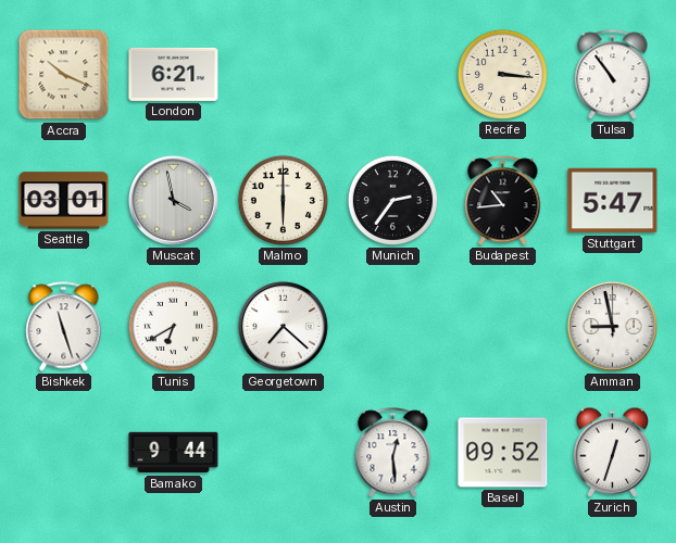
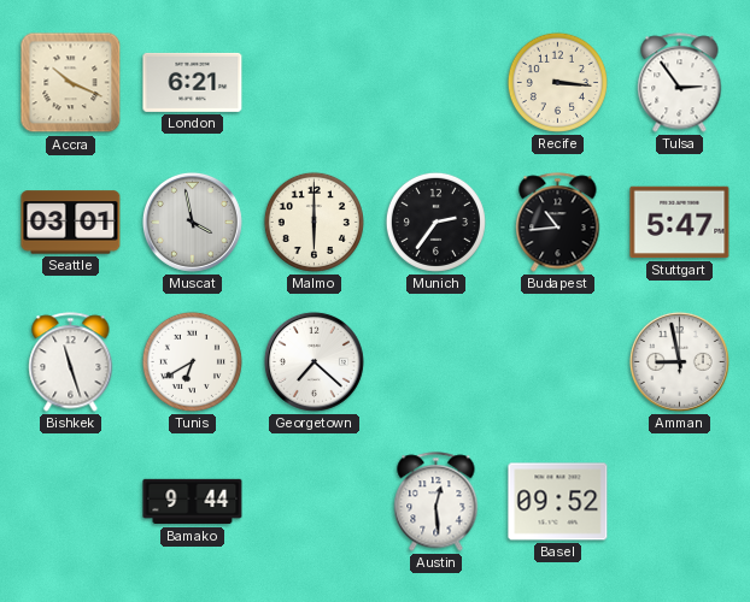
Tulsa: 10:54 -> 2:54 (680, 83)
Zurich: 12:33 -> none (612, 452)
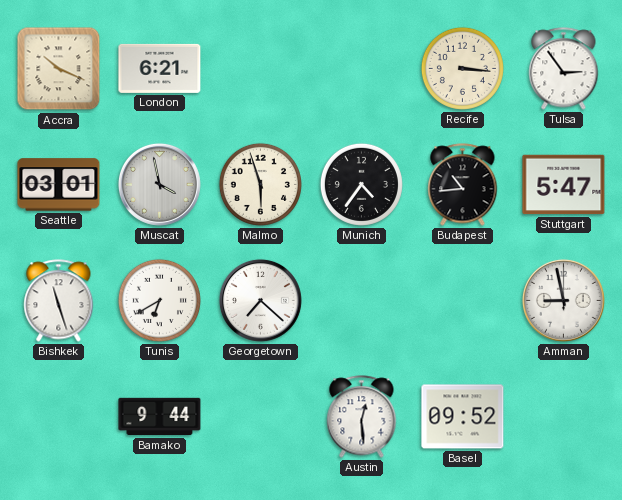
Malmo: 6:00 -> 5:57 (260, 184)
Munich: 2:36 -> 4:36 (361, 184)
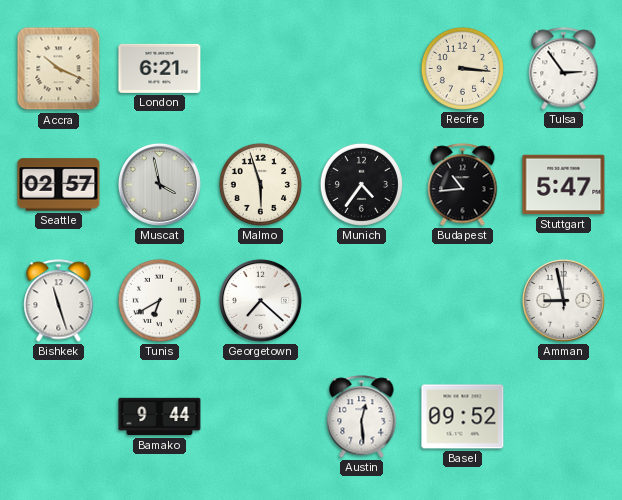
Seattle: 03:01 -> 02:57 (59, 185)
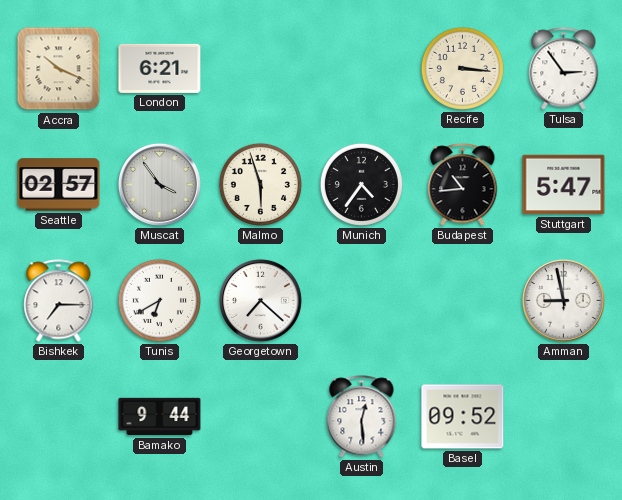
Muscat: 3:58 -> 3:54 (159, 184)
Bishkek: 11:27 -> 7:15 (59, 301)
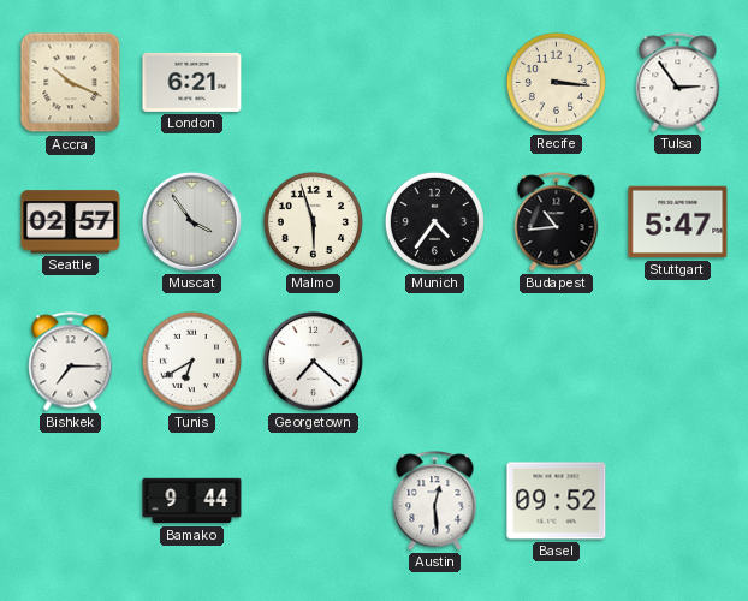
Amman: 8:58 -> none (563, 300)
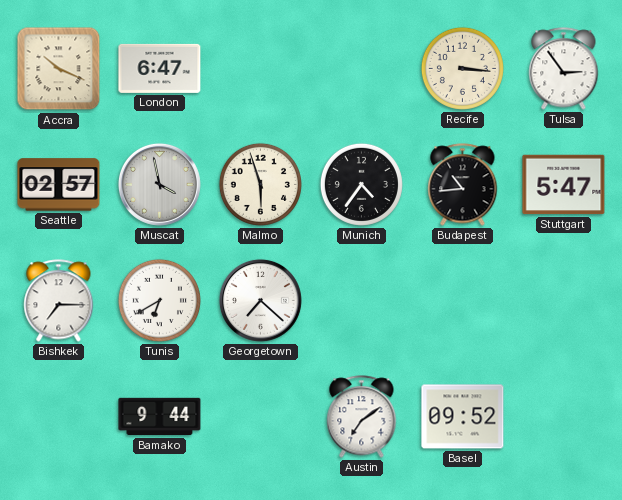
London: 6:21 -> 6:47 (160, 68)
Muscat: 3:54 -> 3:58 (159, 184)
Austin: 12:29 -> 7:09 (362, 417)
